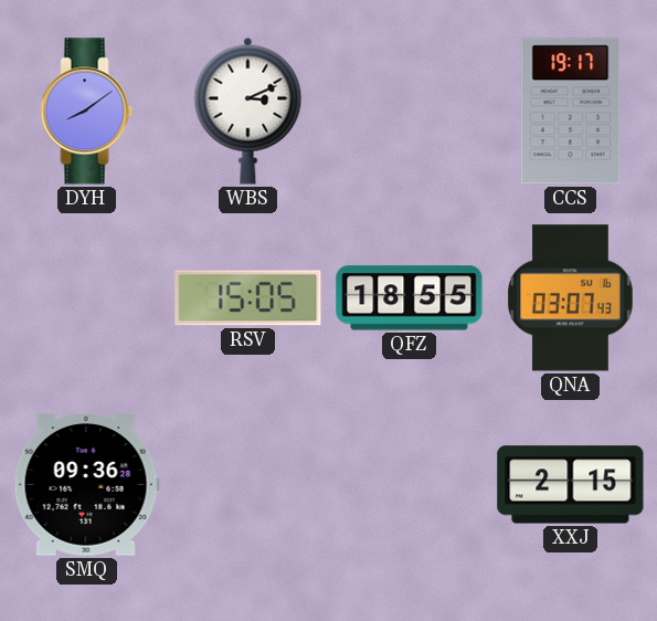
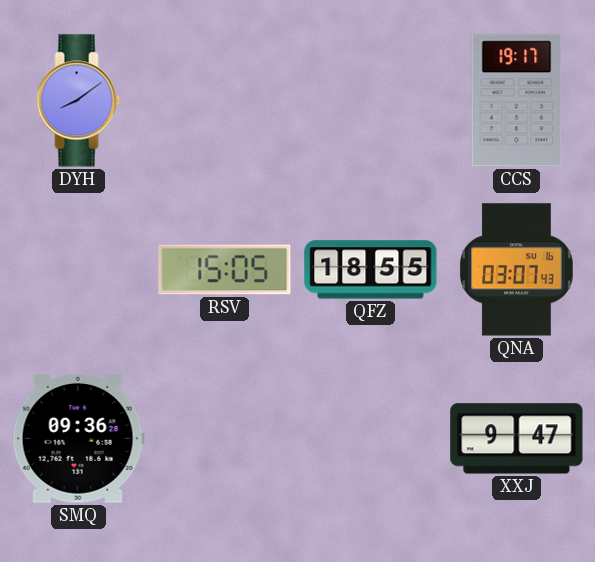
WBS: 3:11 -> none (248, 110)
XXJ: 2:15 -> 9:47 (517, 439)
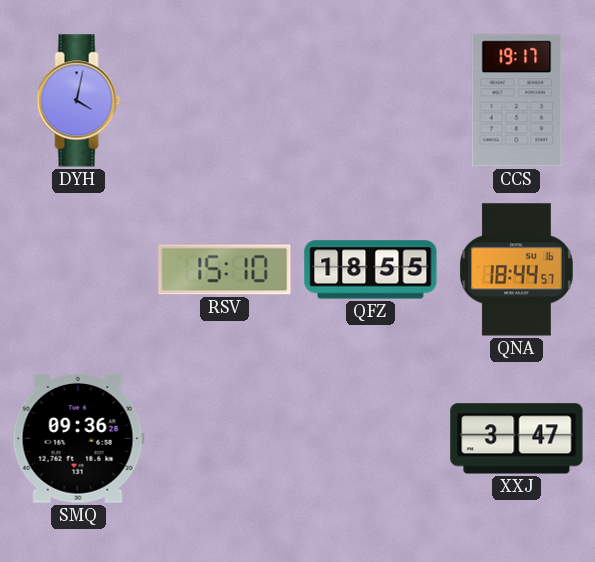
DYH: 8:09 -> 4:02 (79, 101)
RSV: 15:05 -> 15:10 (225, 270)
QNA: 03:07 -> 18:44 (517, 270)
XXJ: 9:47 -> 3:47 (517, 439)
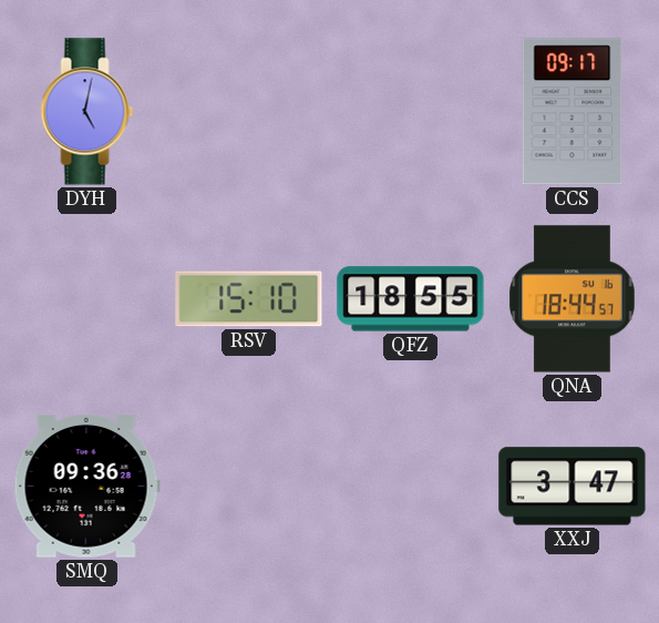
DYH: 4:02 -> 5:02 (87, 112)
CCS: 19:17 -> 09:17 (573, 112)
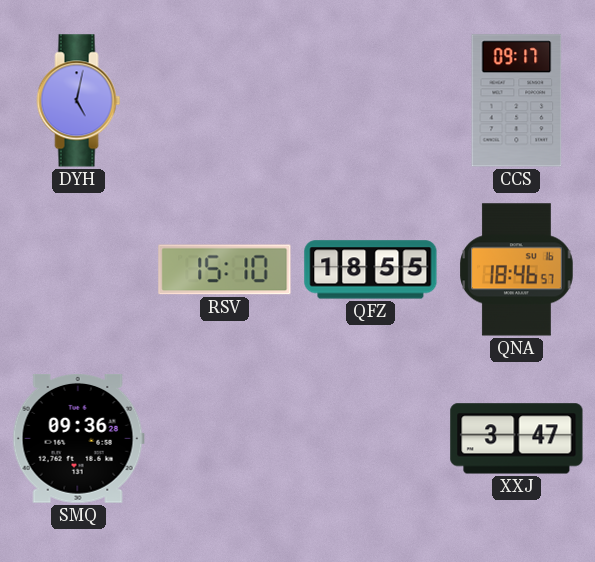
QNA: 18:44 -> 18:46 (517, 270)
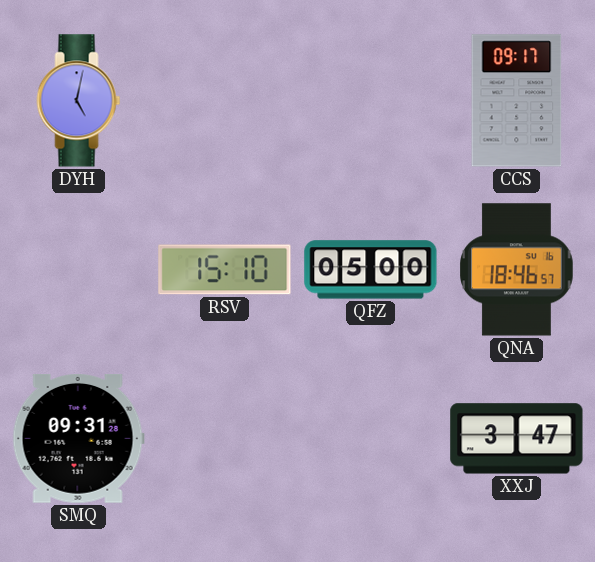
QFZ: 18:55 -> 05:00 (371, 270)
SMQ: 09:36 -> 09:31 (78, 439)
